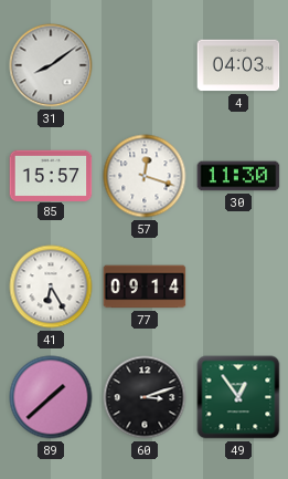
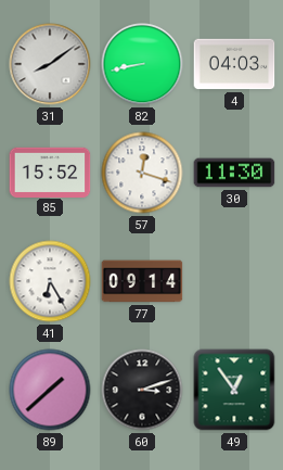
82: none -> 8:43 (142, 64)
85: 15:57 -> 15:52 (50, 172)
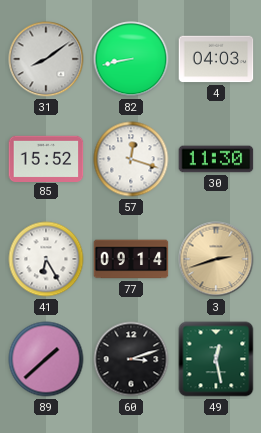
3: none -> 2:42 (216, 259)
49: 12:54 -> 12:28 (216, 359)
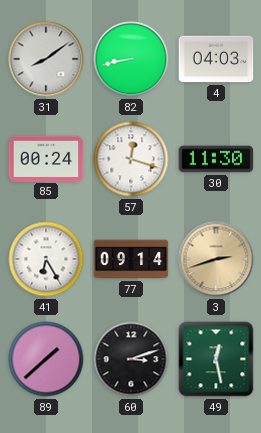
85: 15:52 -> 00:24 (46, 158)
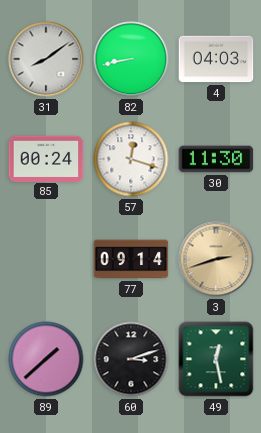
41: 6:25 -> none (46, 259)
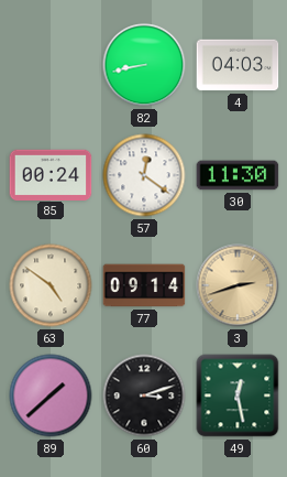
31: 8:09 -> none (46, 59)
57: 12:18 -> 12:21 (144, 175)
63: none -> 4:51 (51, 285)
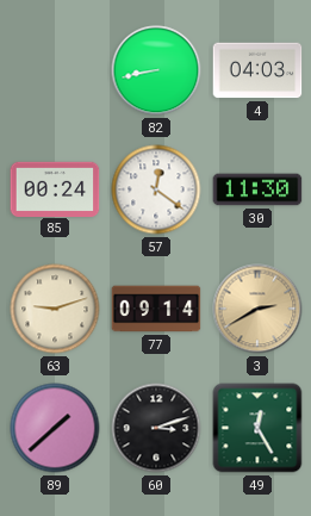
63: 4:51 -> 9:12 (55, 309)
3: 2:42 -> 2:40 (257, 309)
49: 12:28 -> 12:25 (257, 428)
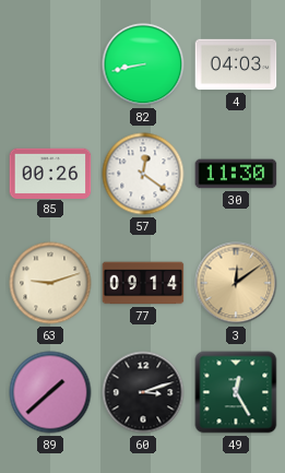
85: 00:24 -> 00:26 (50, 173)
3: 2:40 -> 12:09 (236, 283)
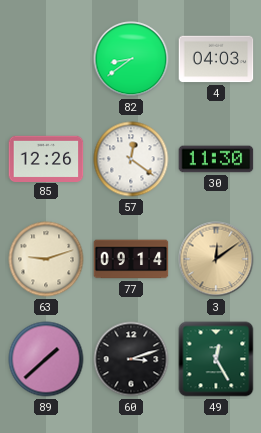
82: 8:43 -> 8:39 (131, 59)
85: 00:26 -> 12:26 (46, 158)
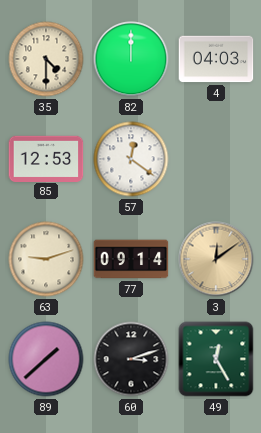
35: none -> 4:30 (46, 59)
82: 8:39 -> 12:00 (131, 59)
85: 12:26 -> 12:53 (46, 158)
30: 11:30 -> none (216, 159)
